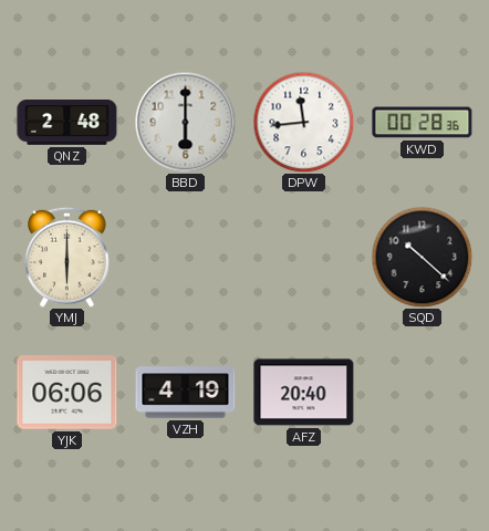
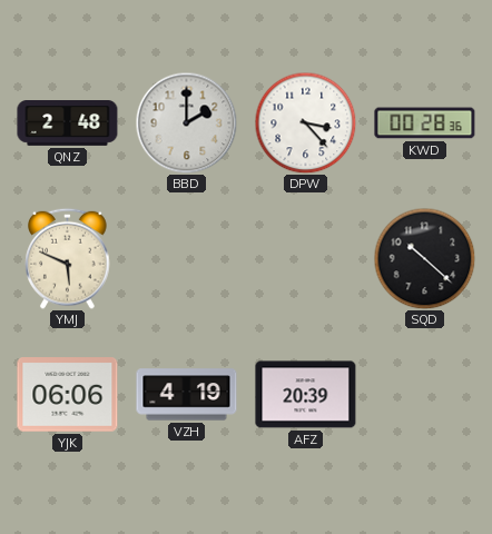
BBD: 6:00 -> 2:00 (186, 122)
DPW: 11:44 -> 3:23 (305, 122)
YMJ: 6:00 -> 5:49 (68, 258)
AFZ: 20:40 -> 20:39 (306, 395)
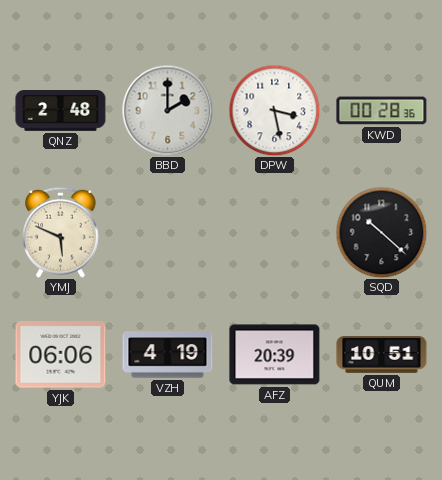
DPW: 3:23 -> 3:28 (274, 110)
QUM: none -> 10:51 (382, 355)
